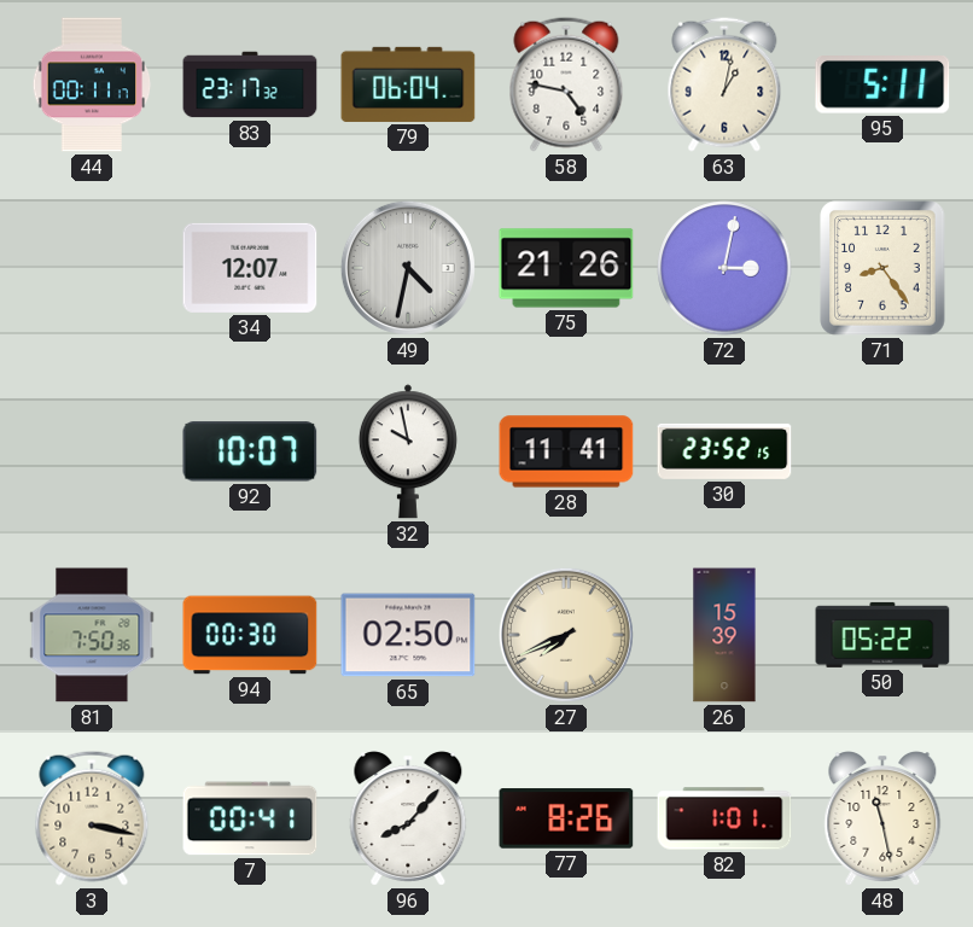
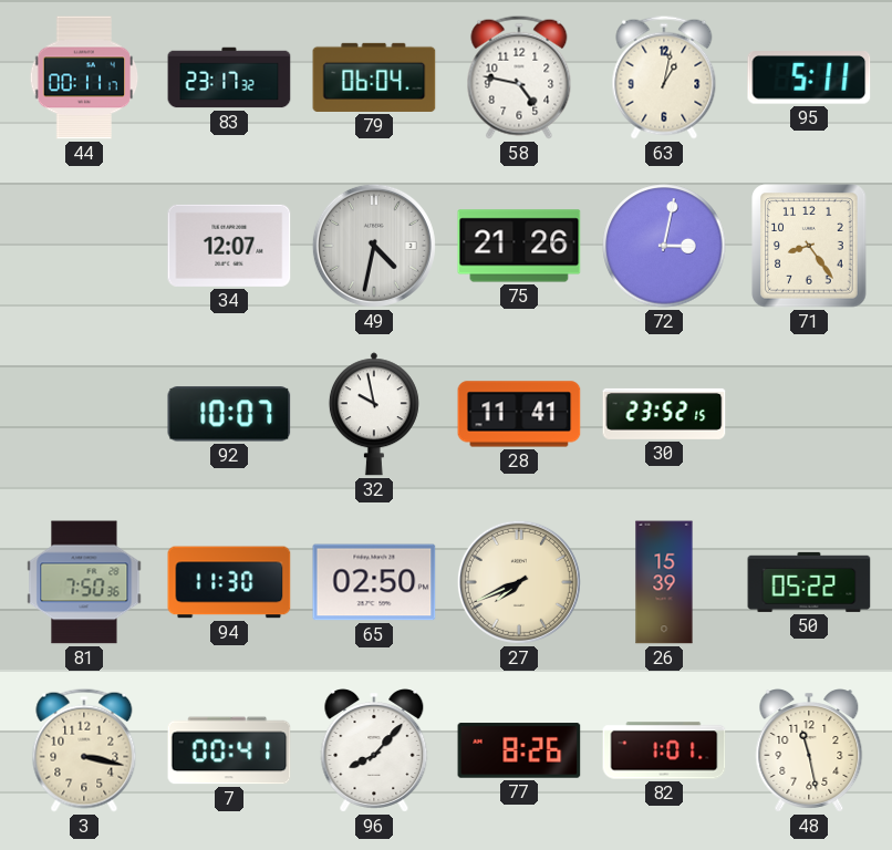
94: 00:30 -> 11:30 (229, 582)
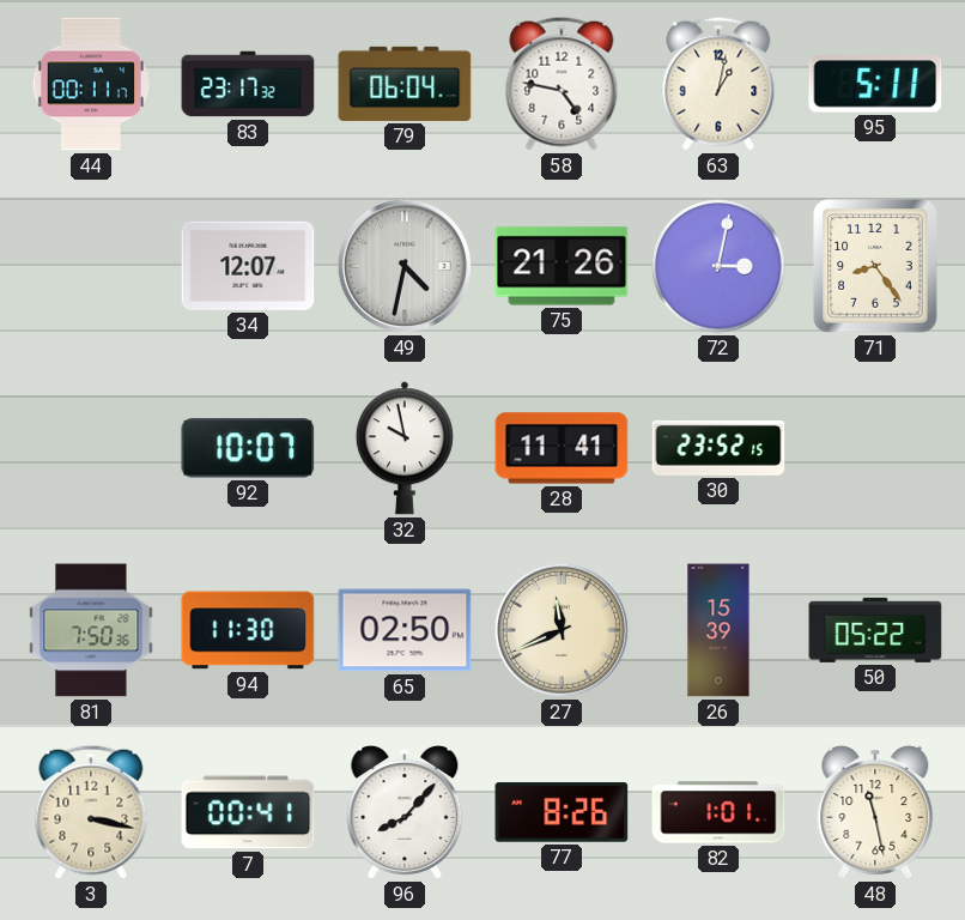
27: 7:41 -> 11:41 (562, 630)
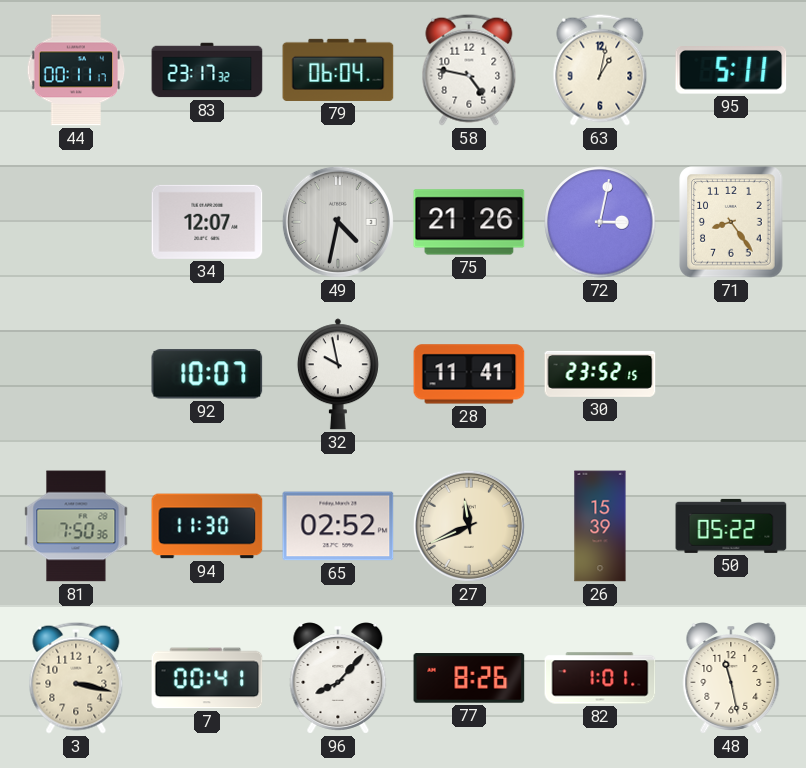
65: 02:50 -> 02:52 (338, 526)
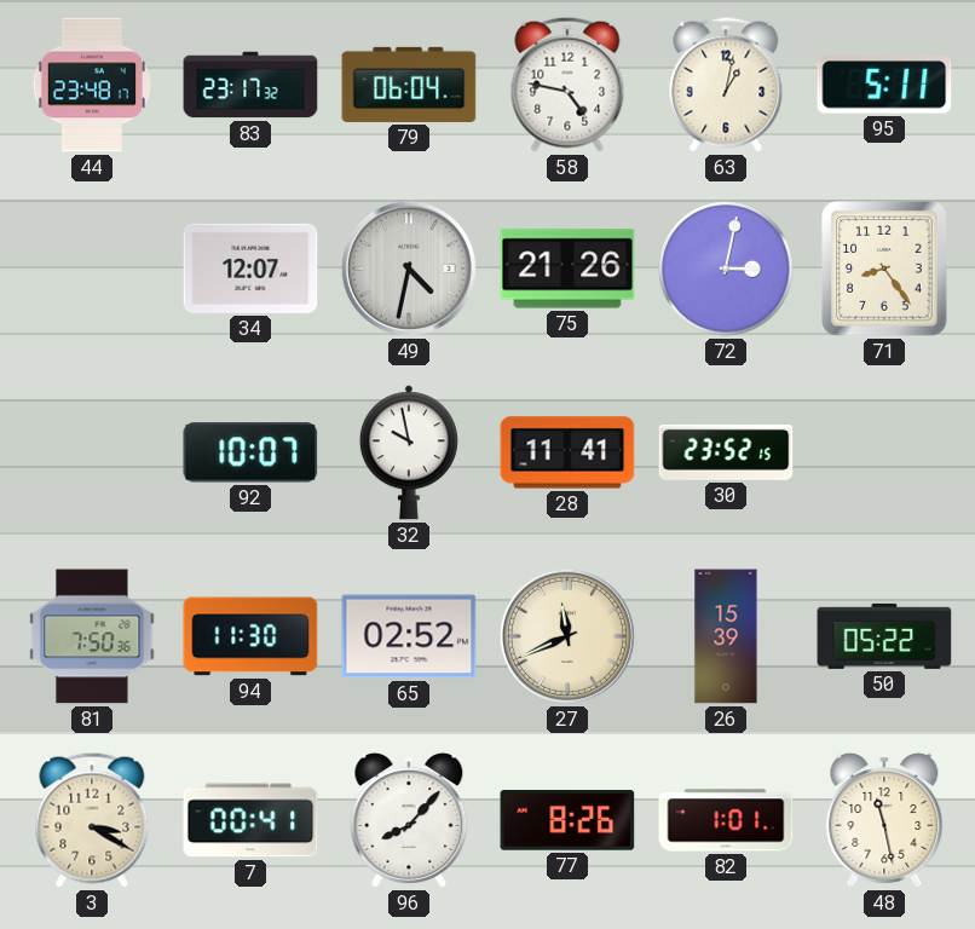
44: 00:11 -> 23:48 (92, 85)
3: 3:17 -> 3:20 (92, 820)
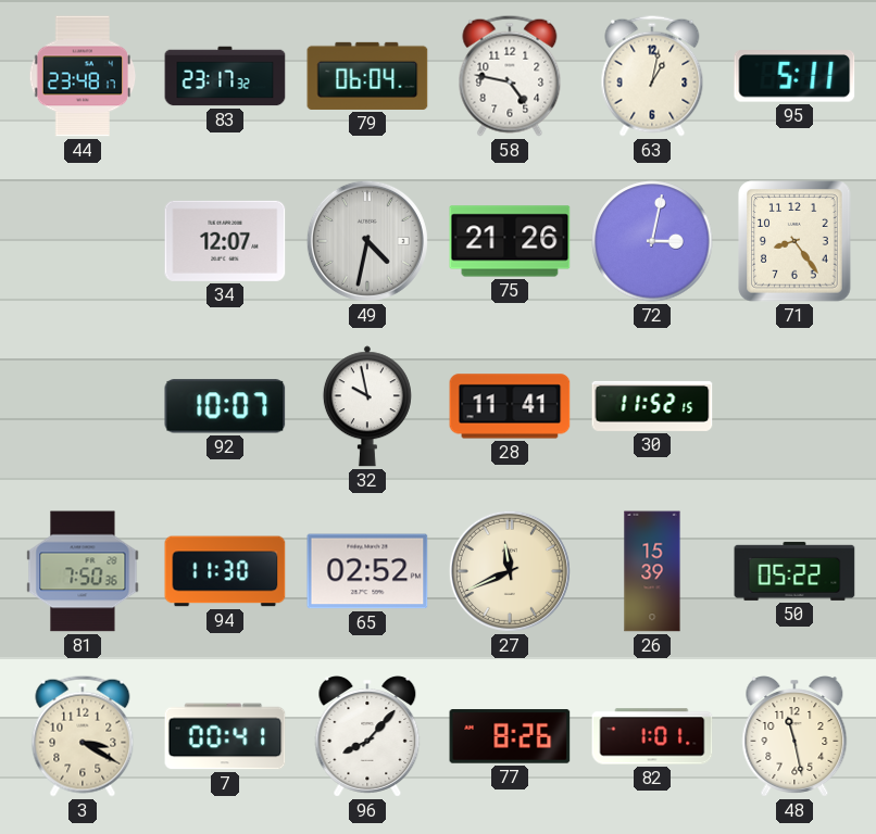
30: 23:52 -> 11:52 (652, 406)
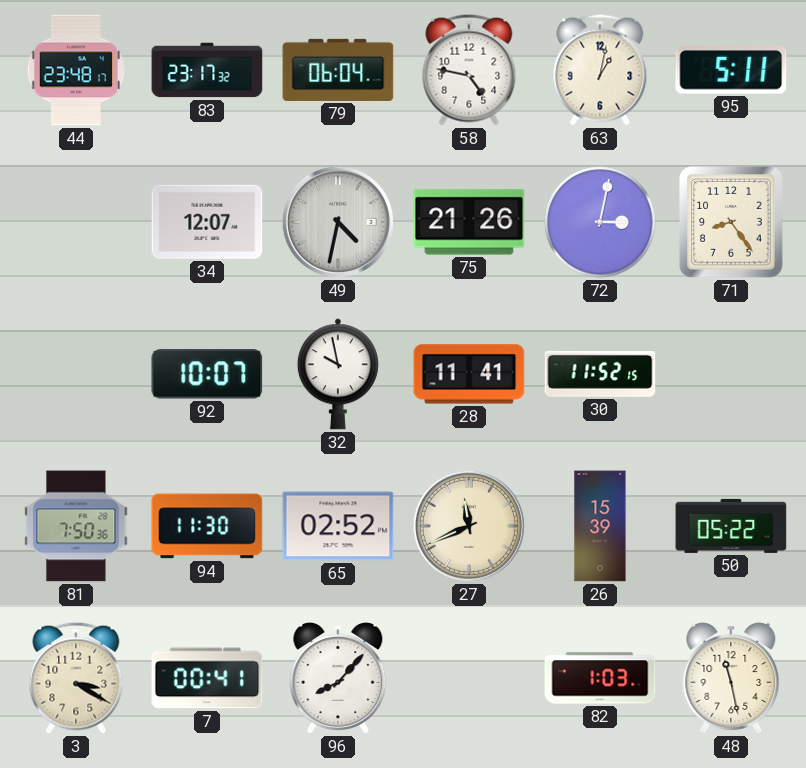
77: 8:26 -> none (510, 736)
82: 1:01 -> 1:03 (600, 678)
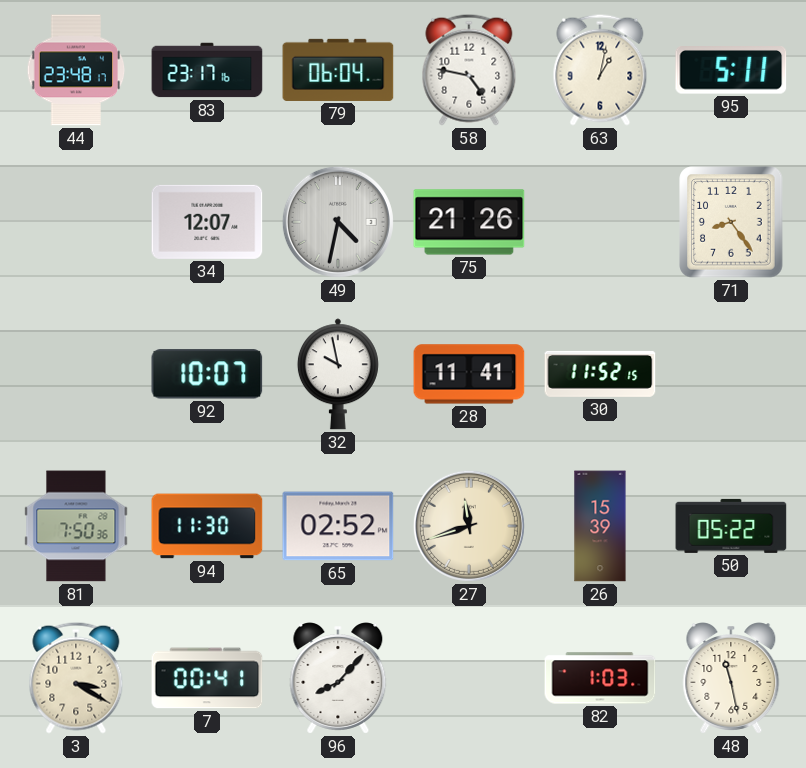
83: 23:17:32 -> 23:17:16 (207, 70)
72: 3:02 -> none (600, 222)
27: 11:41 -> 11:42 (469, 526)
